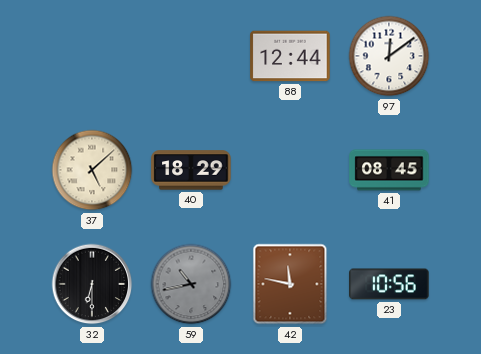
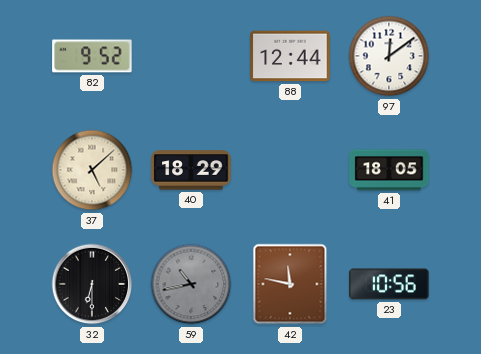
82: none -> 9:52 (92, 56)
41: 08:45 -> 18:05 (389, 170)
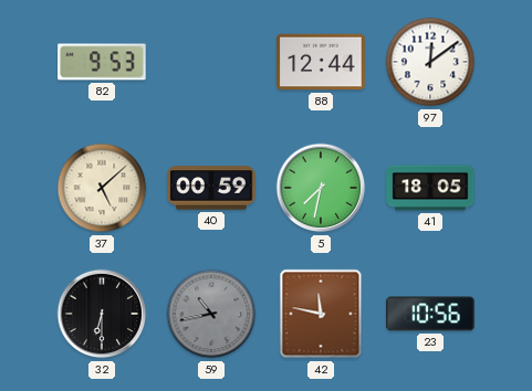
82: 9:52 -> 9:53 (102, 62)
40: 18:29 -> 00:59 (211, 188)
5: none -> 7:32 (321, 188)
